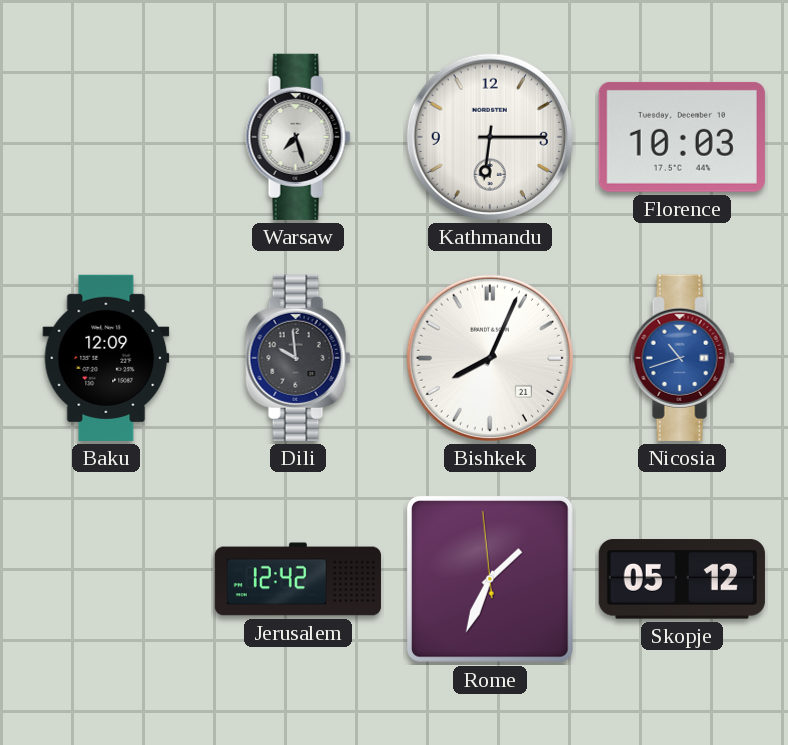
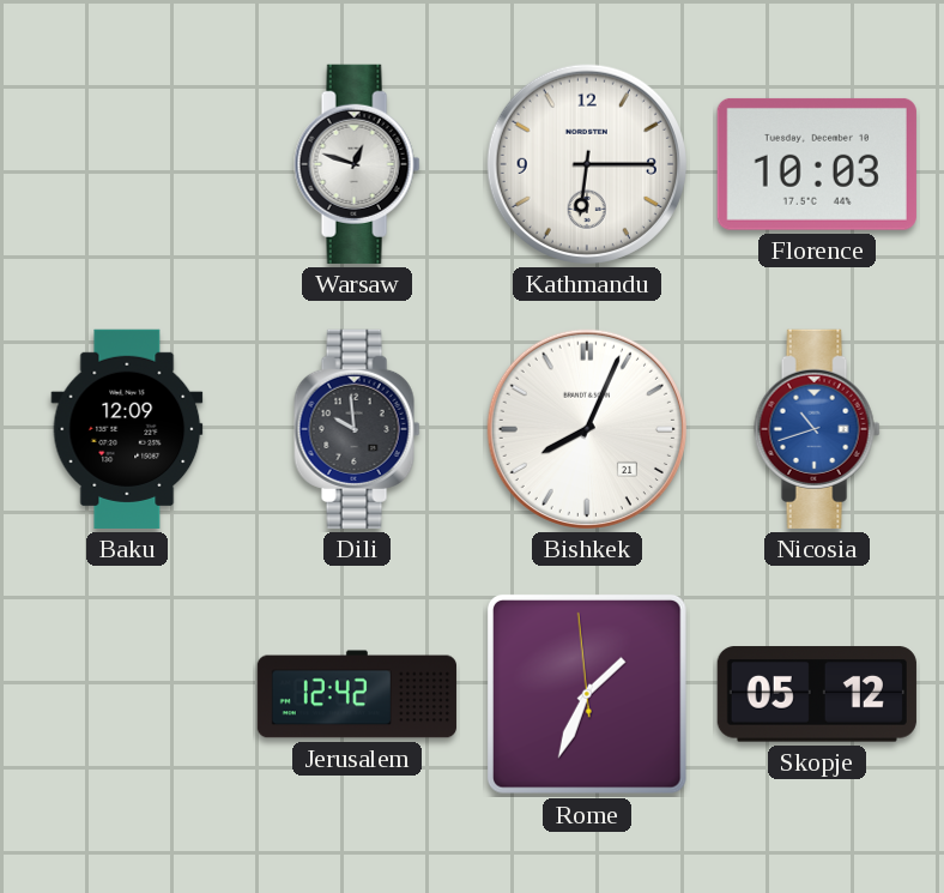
Warsaw: 7:27 -> 12:48 (357, 164)
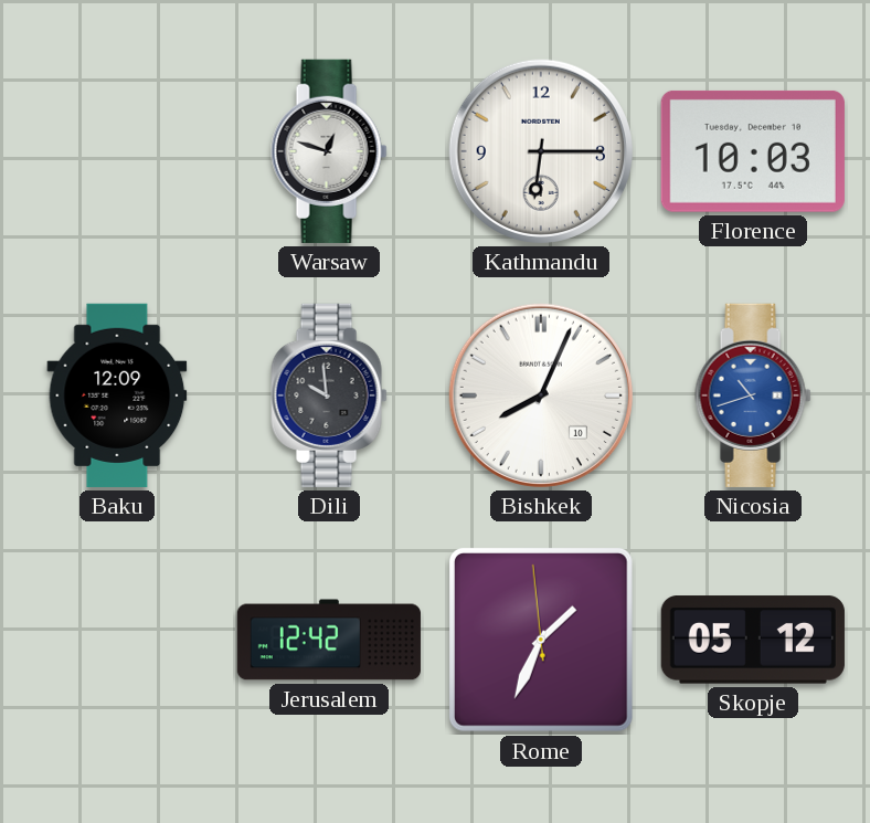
Bishkek date: 21 -> 10 (541, 395)
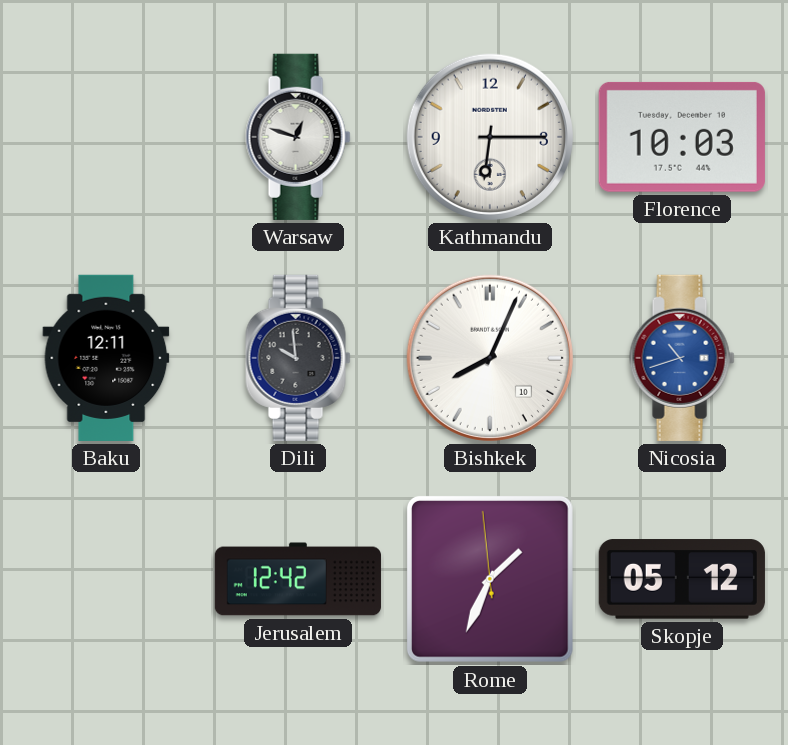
Baku: 12:09 -> 12:11 (106, 358)
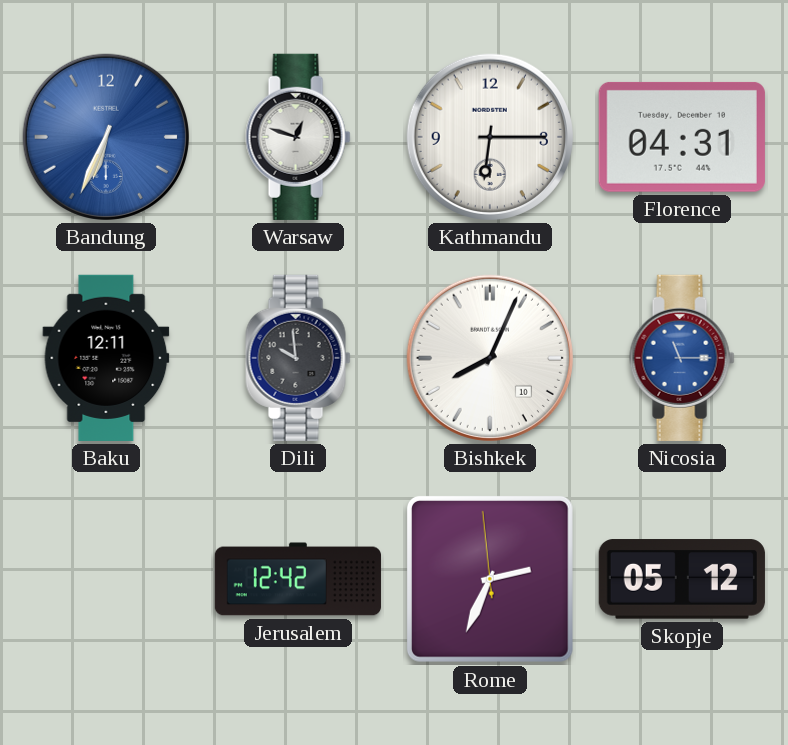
Bandung: none -> 6:34 (106, 137)
Florence: 10:03 -> 04:31 (682, 137)
Nicosia: 10:42 -> 11:15 (682, 358)
Rome: 1:33 -> 2:33 (490, 579)
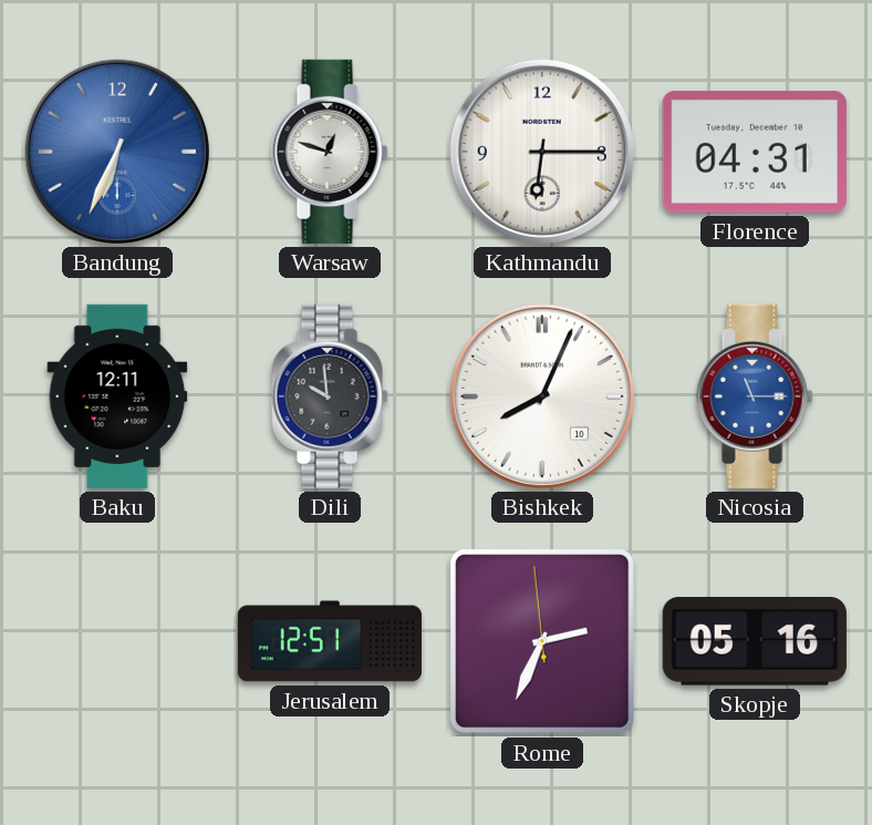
Jerusalem: 12:42 -> 12:51 (330, 641)
Skopje: 05:12 -> 05:16 (755, 641)
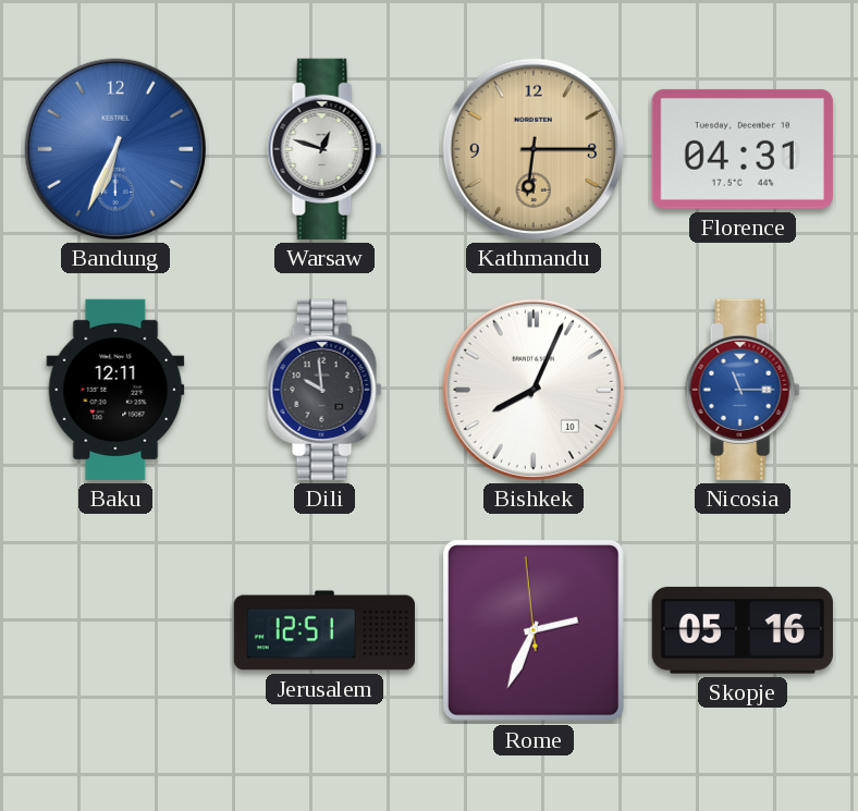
Kathmandu dial: white -> champagne (534, 149)
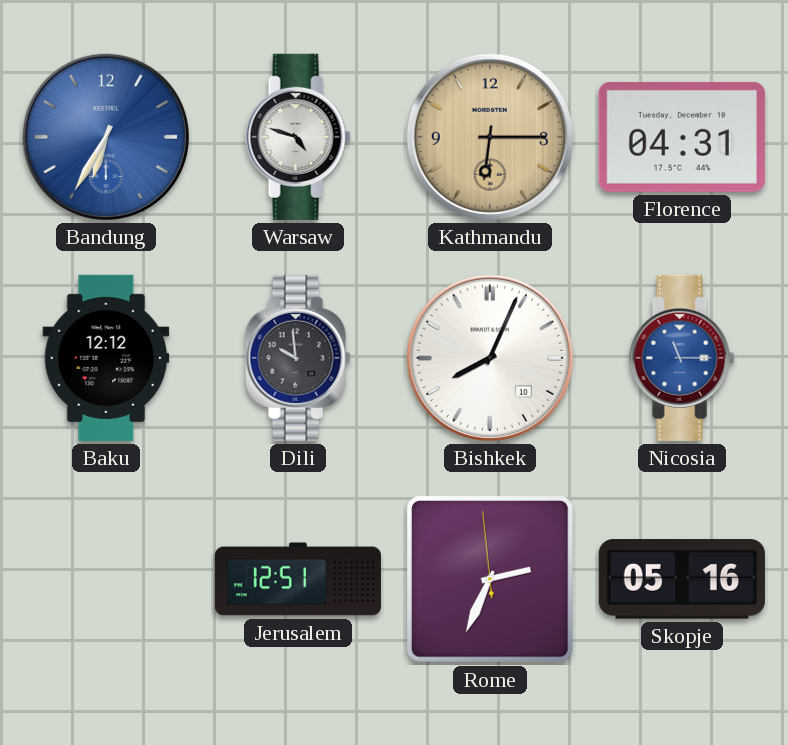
Bandung: 6:34 -> 6:35 (106, 137)
Warsaw: 12:48 -> 4:48 (298, 137)
Baku: 12:11 -> 12:12 (106, 358)
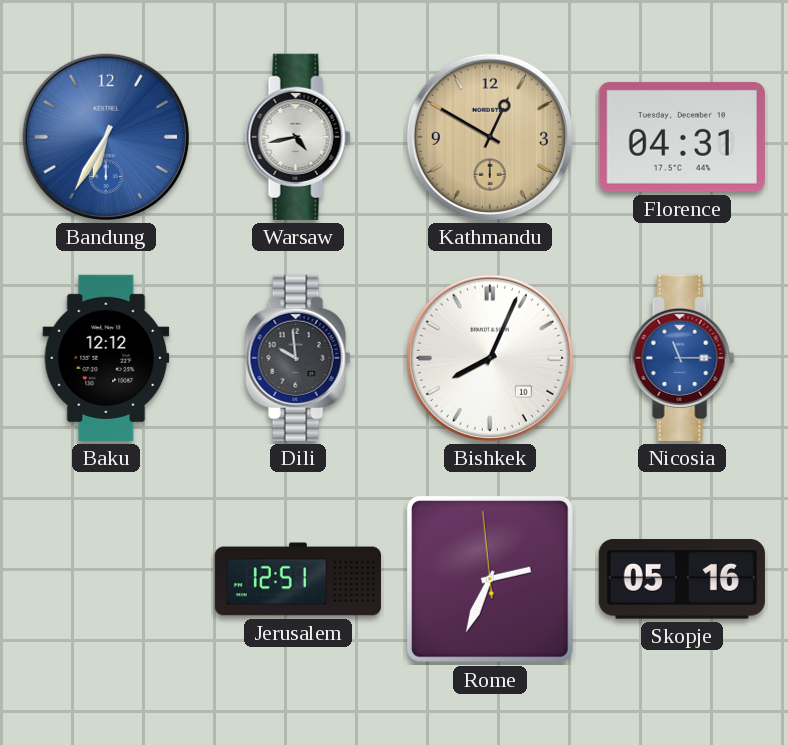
Warsaw: 4:48 -> 4:43 (298, 137)
Kathmandu: 6:15 -> 12:50 (490, 137)
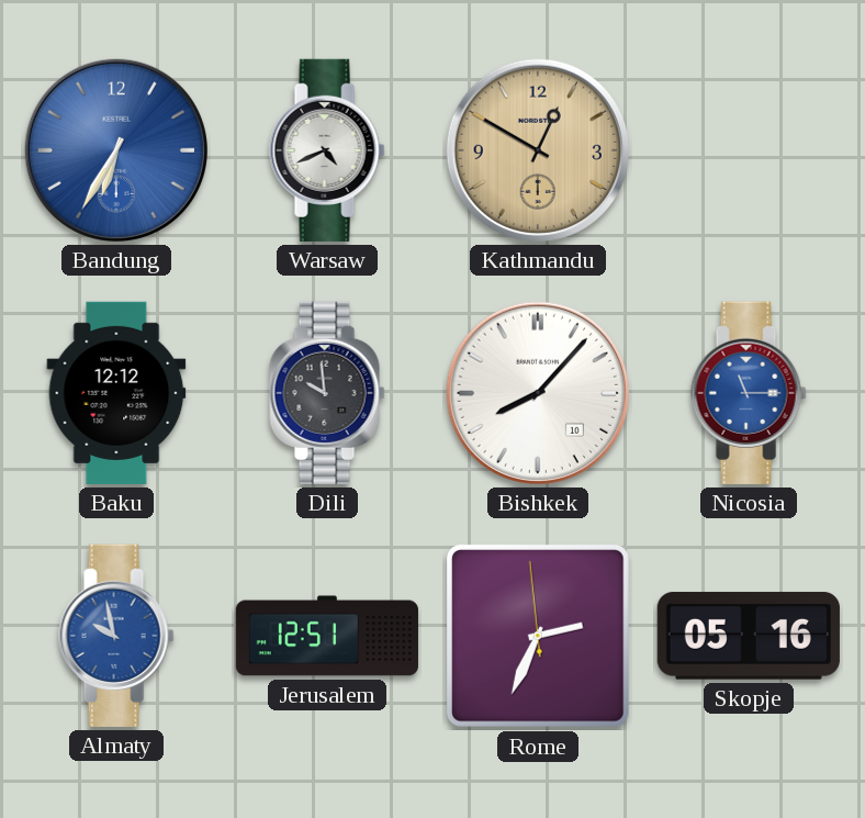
Warsaw: 4:43 -> 4:41 (327, 150)
Florence: 04:31 -> none (682, 137)
Bishkek: 8:04 -> 8:07 (538, 393)
Almaty: none -> 9:58 (116, 636)
